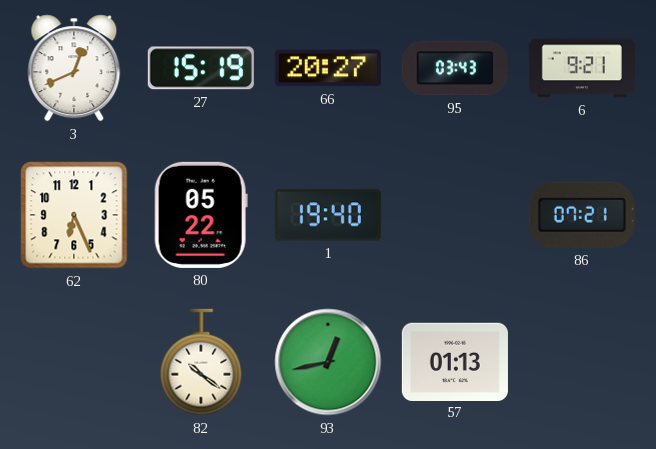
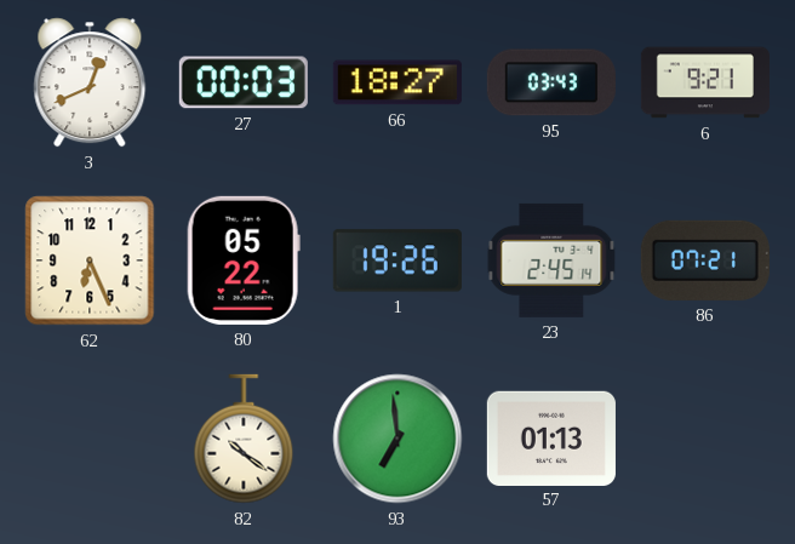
27: 15:19 -> 00:03 (244, 82)
66: 20:27 -> 18:27 (397, 82)
1: 19:40 -> 19:26 (397, 260)
23: none -> 2:45 (551, 260)
93: 12:43 -> 6:59 (397, 439)
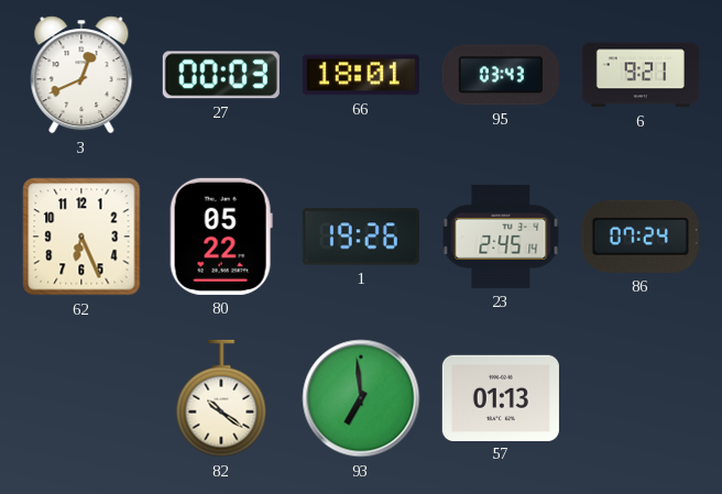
66: 18:27 -> 18:01 (361, 75)
86: 07:21 -> 07:24 (641, 237)
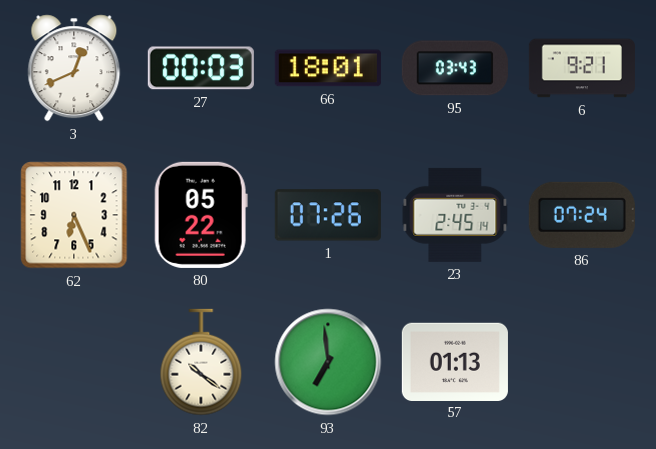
1: 19:26 -> 07:26 (328, 215)
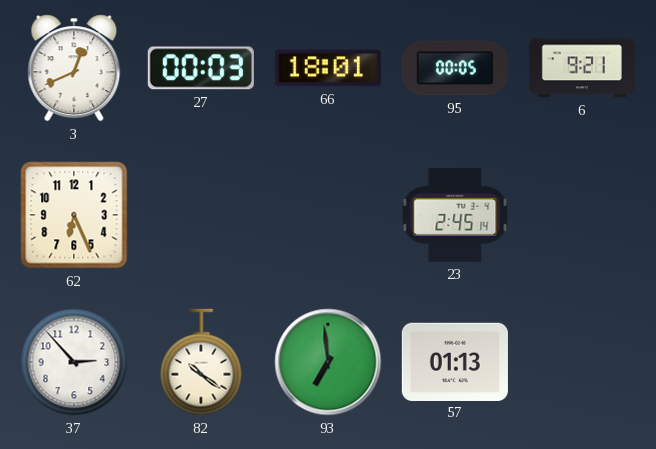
95: 03:43 -> 00:05 (455, 68)
80: 05:22 -> none (201, 215)
1: 07:26 -> none (328, 215)
86: 07:24 -> none (582, 215)
37: none -> 2:53 (74, 362)
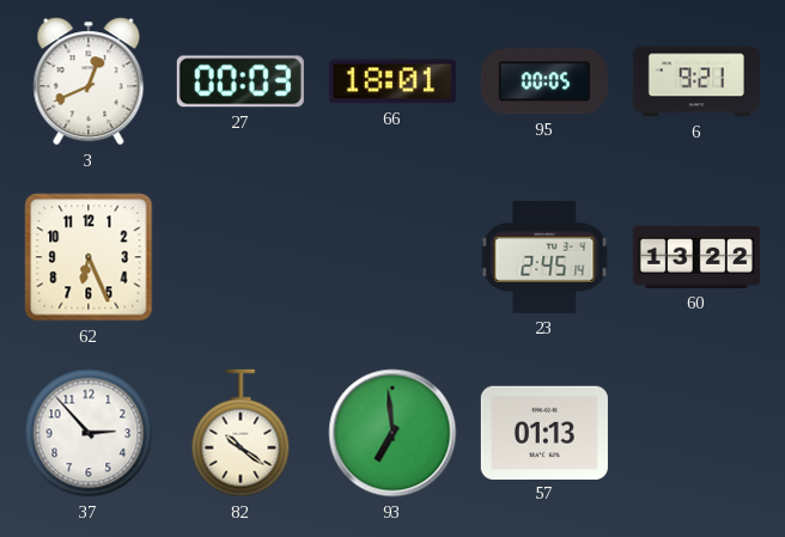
60: none -> 13:22 (696, 257)
